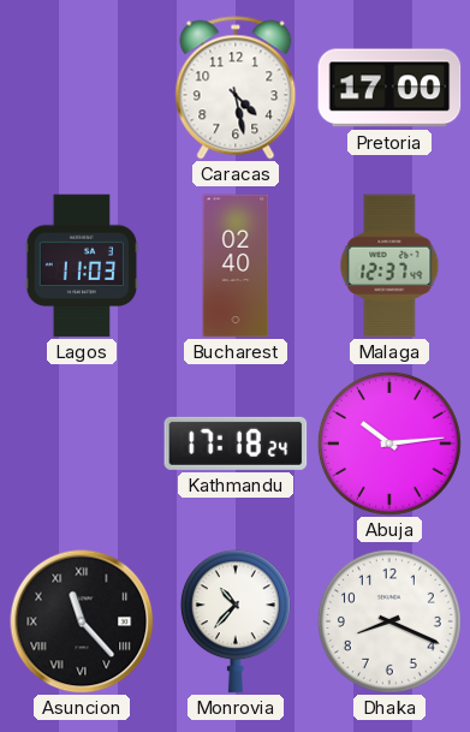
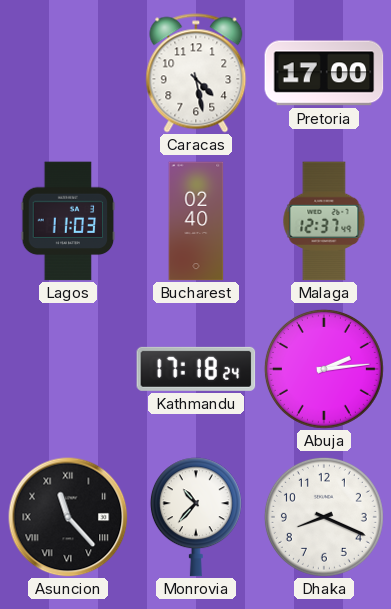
Abuja: 10:14 -> 2:14 (324, 369)
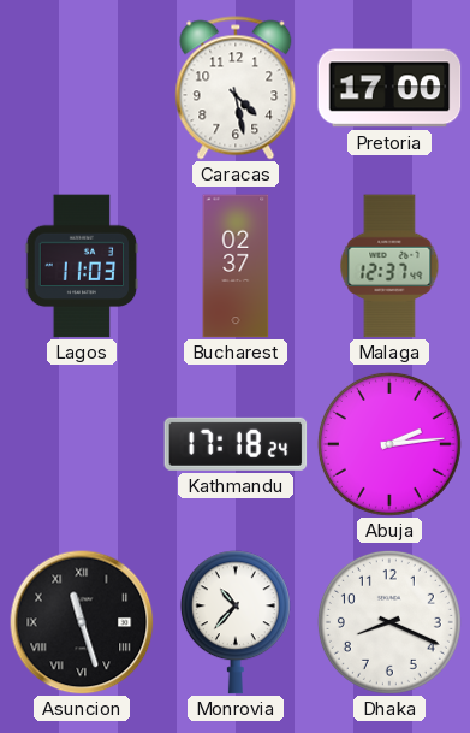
Bucharest: 02:40 -> 02:37 (236, 266)
Asuncion: 11:23 -> 11:27 (82, 622)
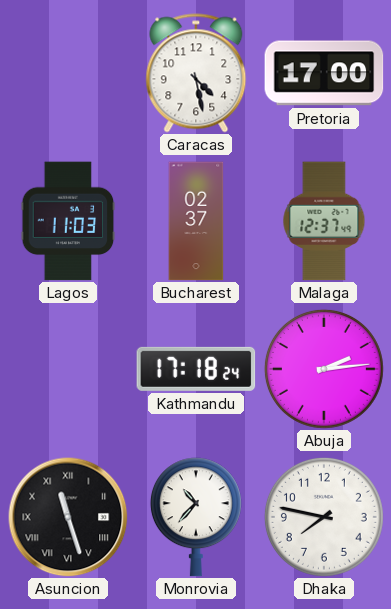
Dhaka: 8:19 -> 7:47 (324, 517)
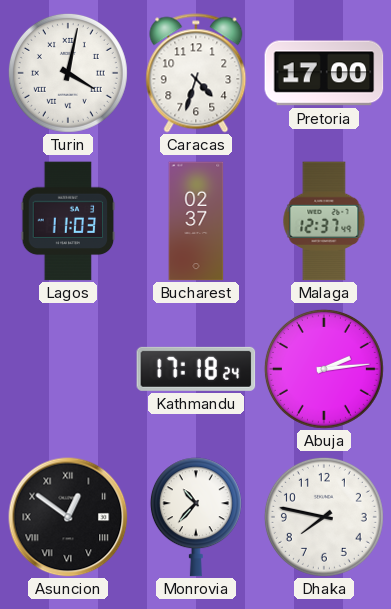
Turin: none -> 4:02 (68, 73)
Caracas: 4:28 -> 4:33 (196, 73)
Asuncion: 11:27 -> 12:51 (68, 517)
